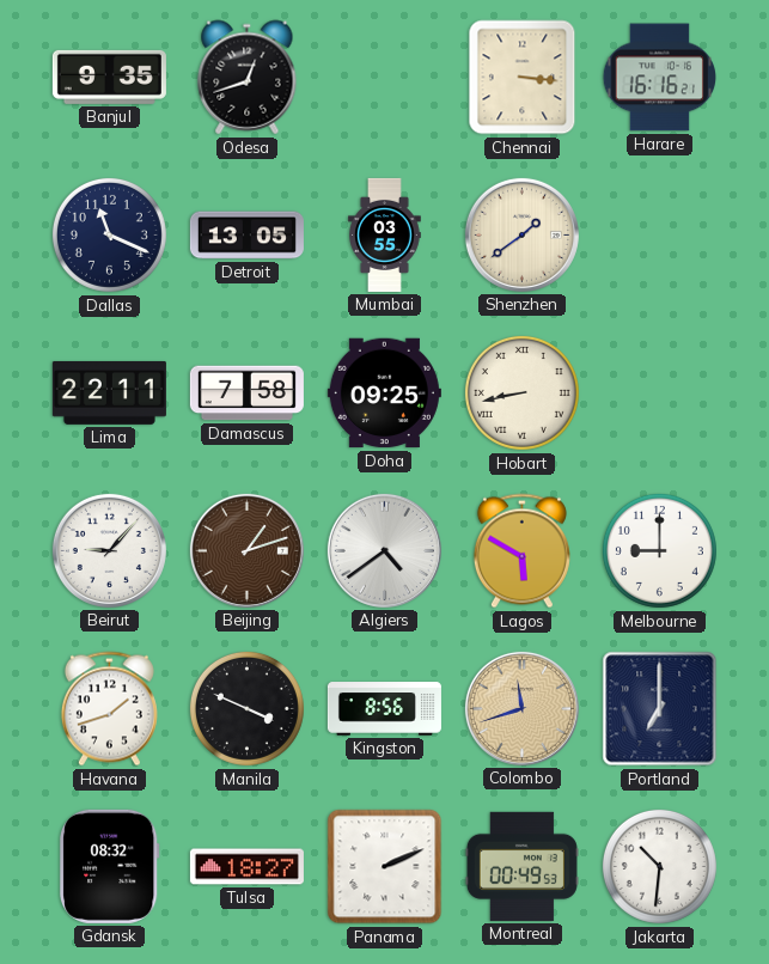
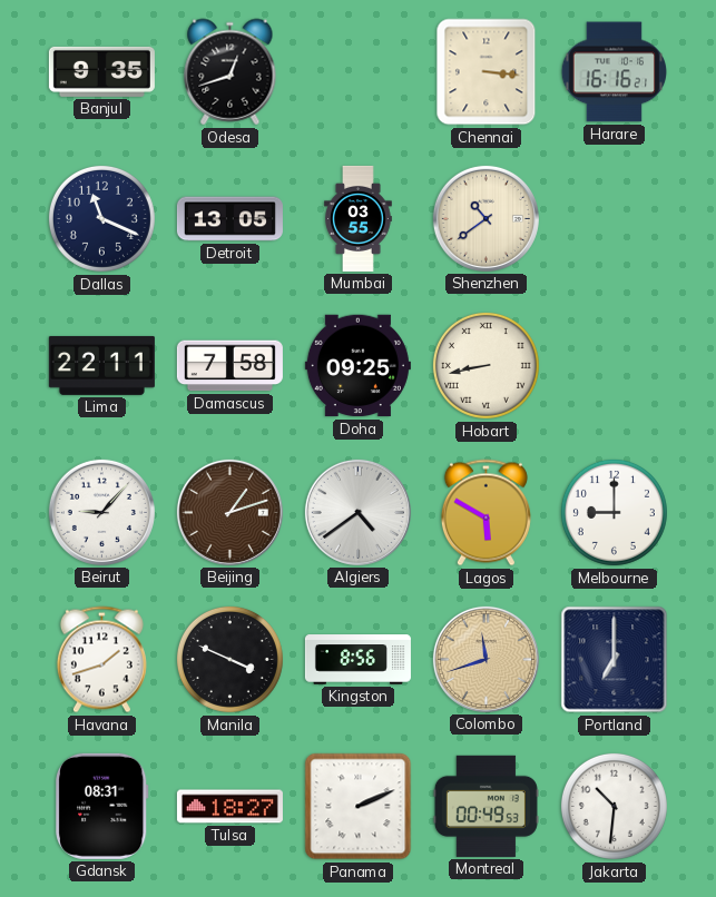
Shenzhen: 1:39 -> 10:39 (485, 218)
Gdansk: 08:32 -> 08:31 (102, 806)
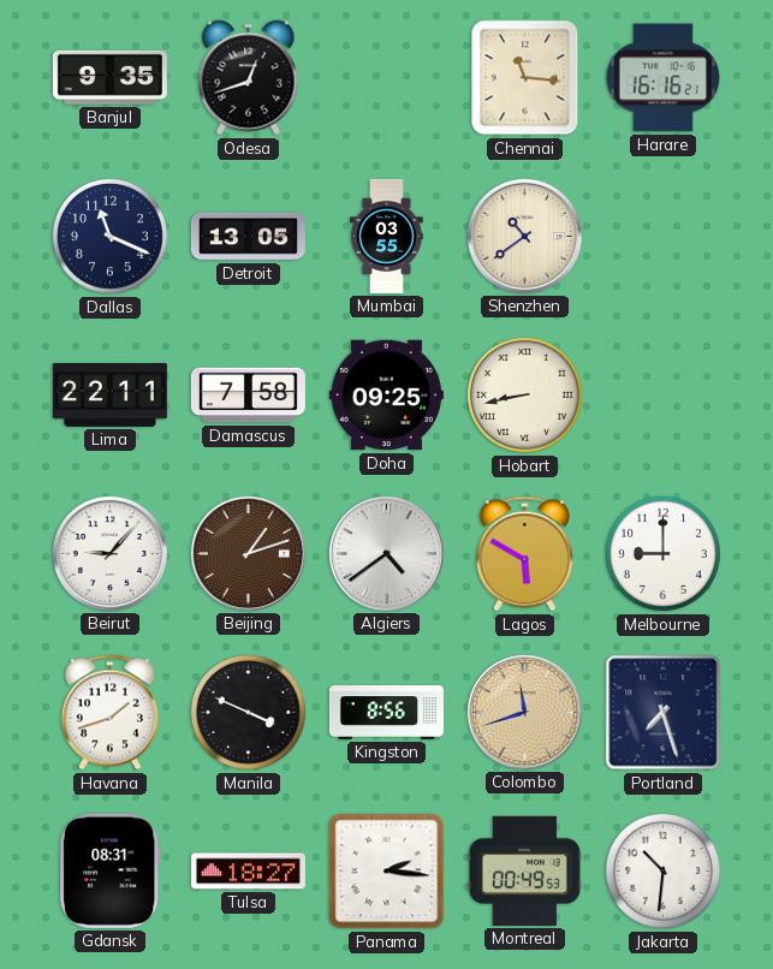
Chennai: 3:16 -> 11:16 (525, 78)
Portland: 7:00 -> 7:27 (664, 713)
Panama: 2:11 -> 2:16 (387, 872)
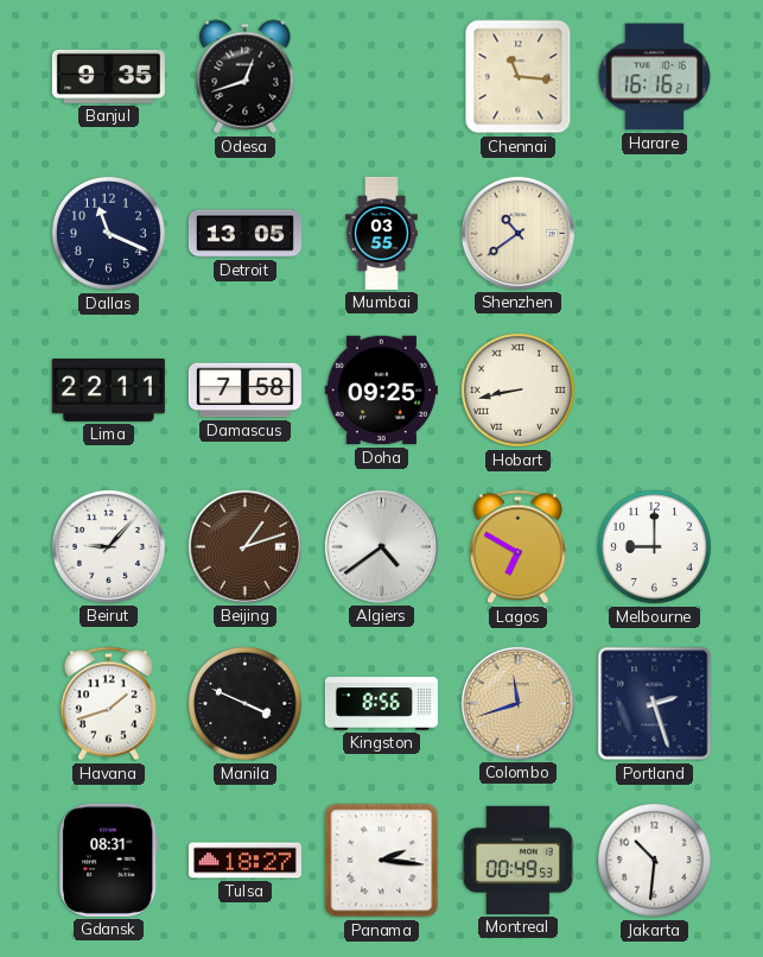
Lagos: 5:50 -> 6:50 (517, 547)
Portland: 7:27 -> 2:27 (655, 704)
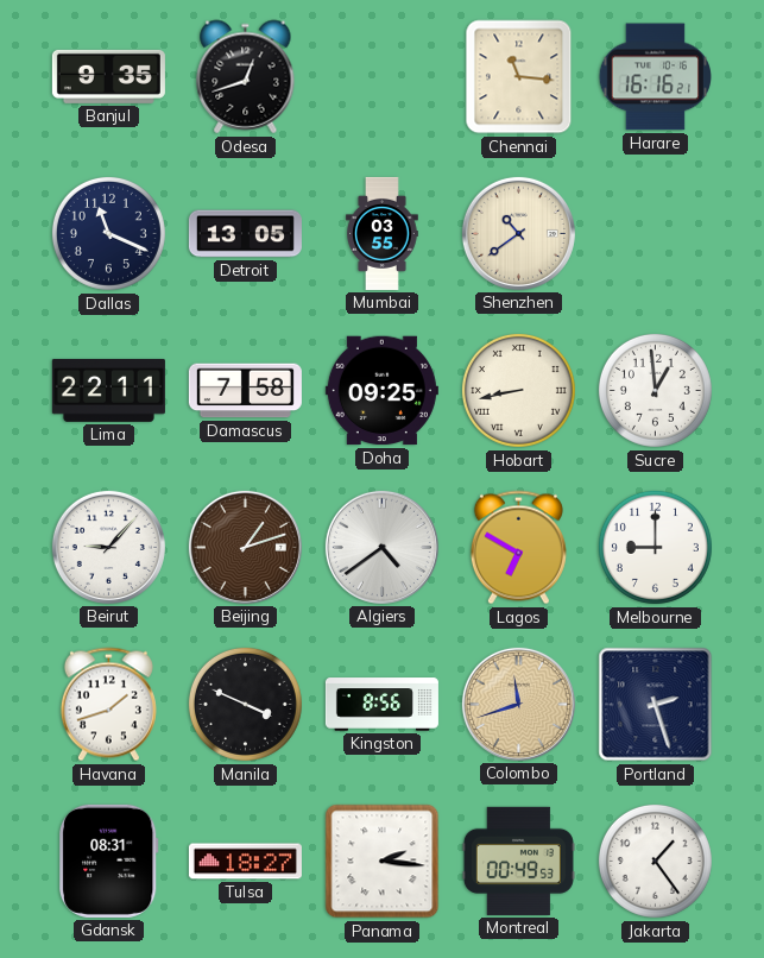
Sucre: none -> 12:59 (655, 390)
Jakarta: 10:31 -> 1:24 (655, 861)
